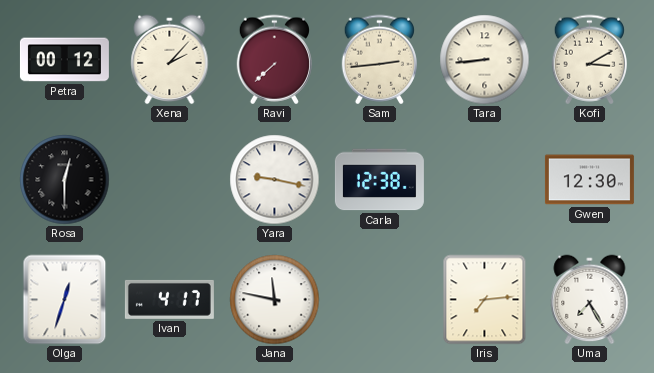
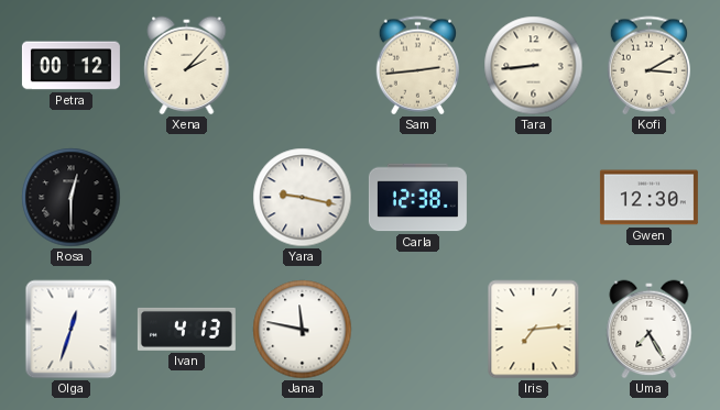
Ravi: 7:38 -> none (274, 60)
Ivan: 4:17 -> 4:13 (186, 329)
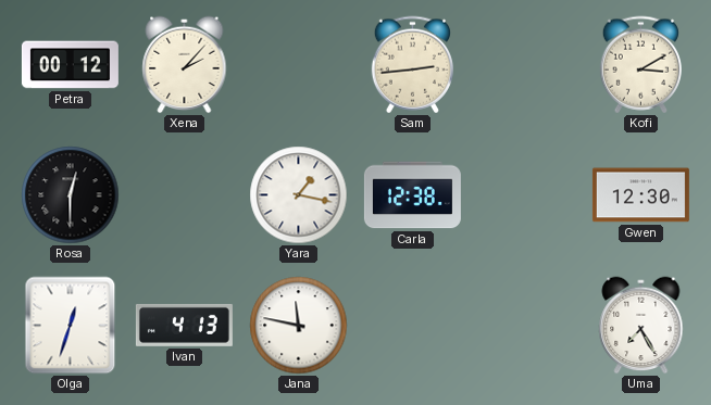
Tara: 8:44 -> none (534, 66)
Yara: 9:17 -> 1:17 (299, 195)
Iris: 7:14 -> none (534, 330)
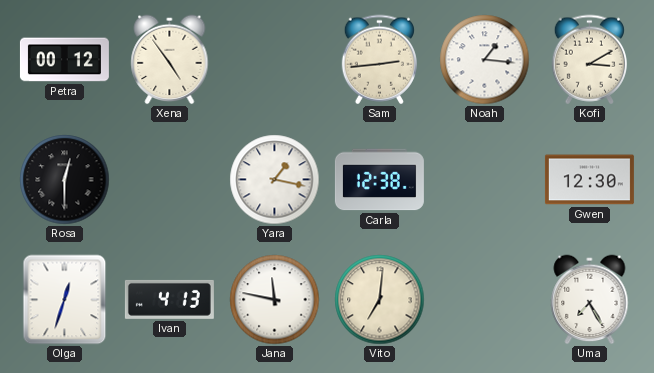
Xena: 2:07 -> 4:54 (170, 60)
Noah: none -> 1:16 (485, 60)
Vito: none -> 7:01 (380, 300)
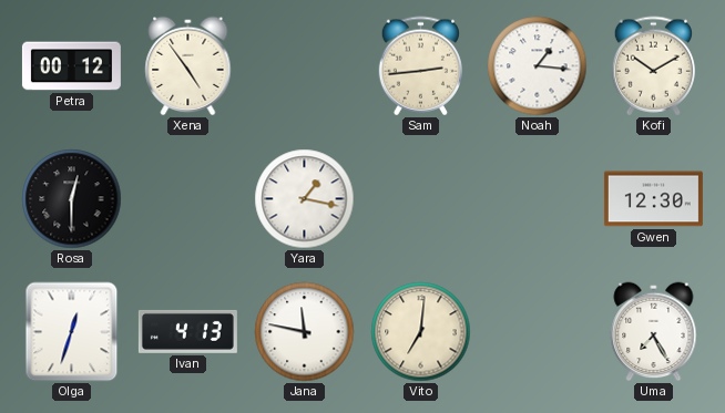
Kofi: 3:10 -> 10:10 (653, 66)
Carla: 12:38 -> none (379, 180)
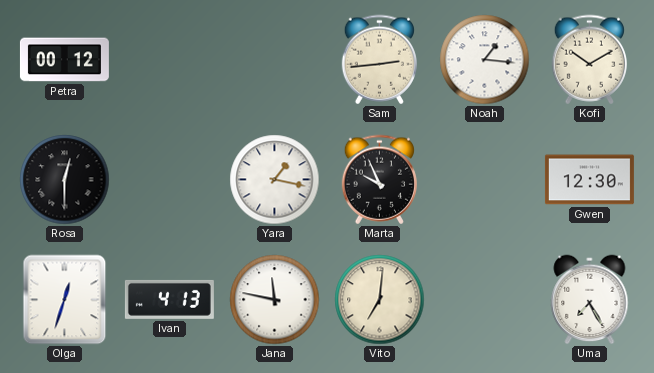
Xena: 4:54 -> none (188, 66)
Marta: none -> 9:56 (379, 180)
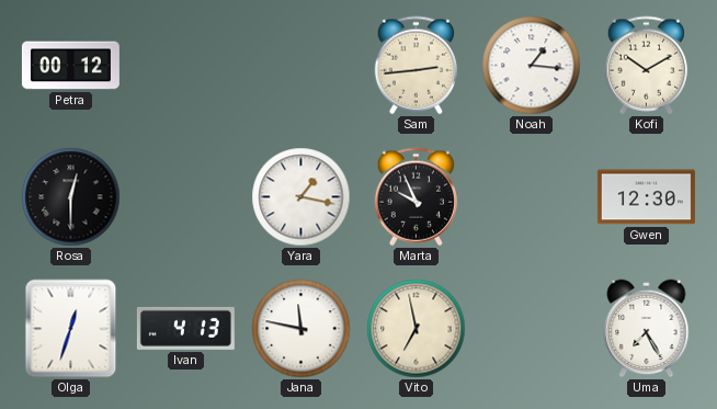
Vito: 7:01 -> 6:58 (417, 329)
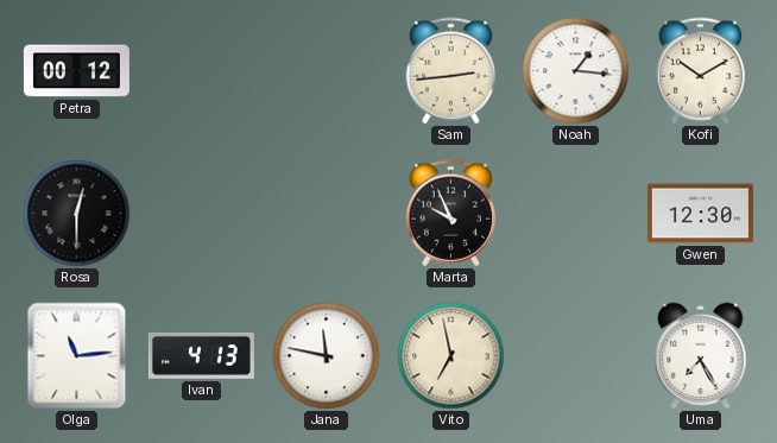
Yara: 1:17 -> none (301, 197)
Olga: 12:33 -> 11:14 (77, 356)
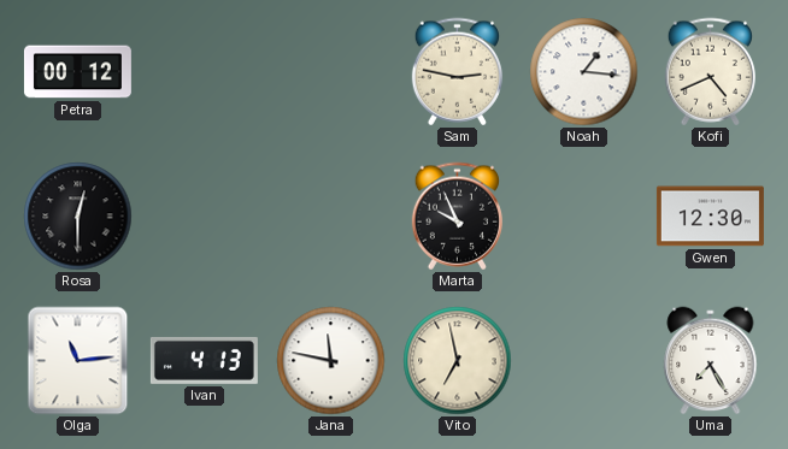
Sam: 2:44 -> 2:47 (457, 72)
Kofi: 10:10 -> 4:41 (710, 72)
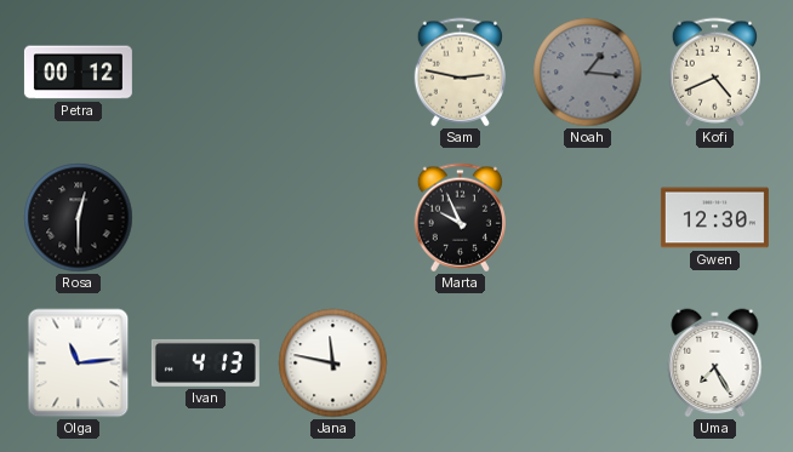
Noah dial: white -> grey (588, 73)
Vito: 6:58 -> none (458, 361)
